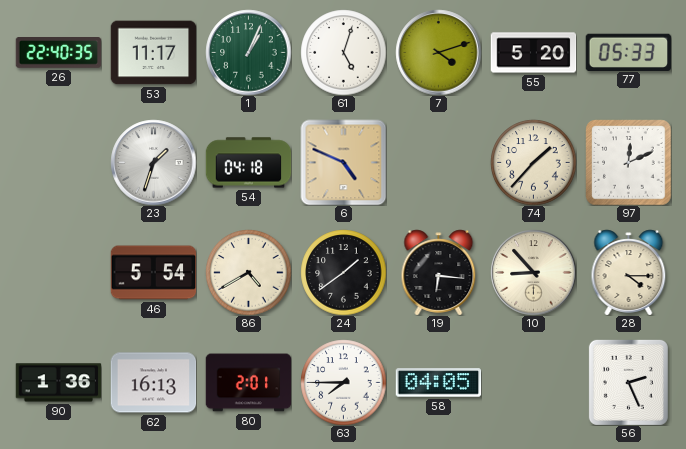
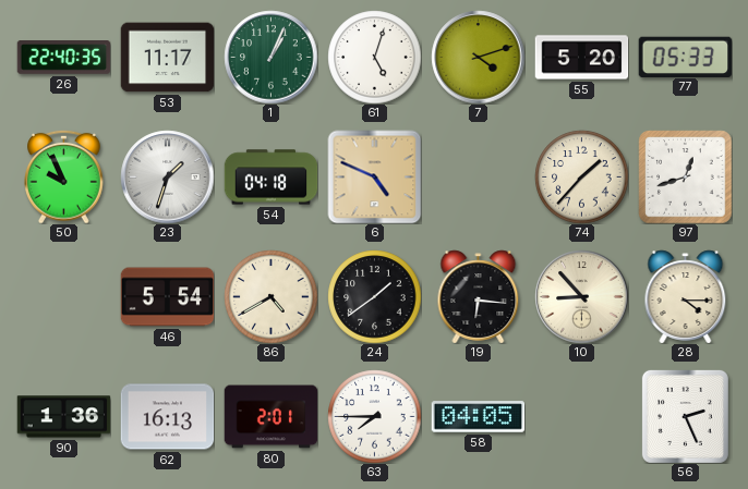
50: none -> 9:56 (64, 176)
97: 12:11 -> 12:42 (685, 176)
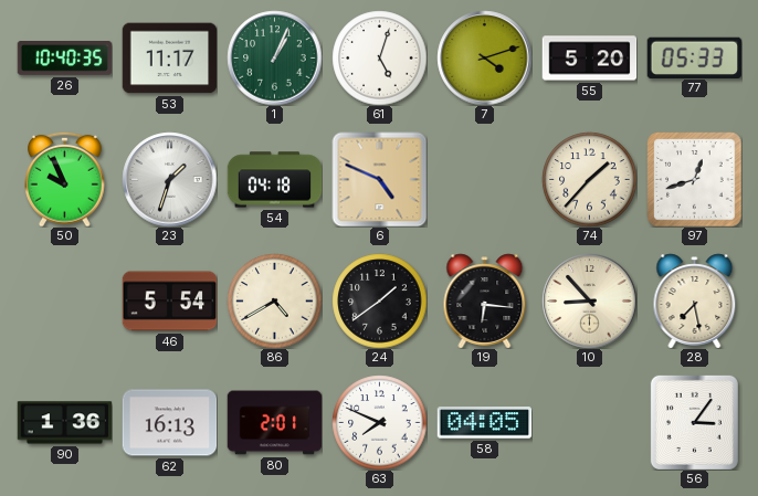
26: 22:40 -> 10:40 (64, 59)
28: 4:15 -> 7:28 (695, 300)
63: 7:45 -> 7:49 (379, 422)
56: 2:26 -> 3:06 (694, 422)
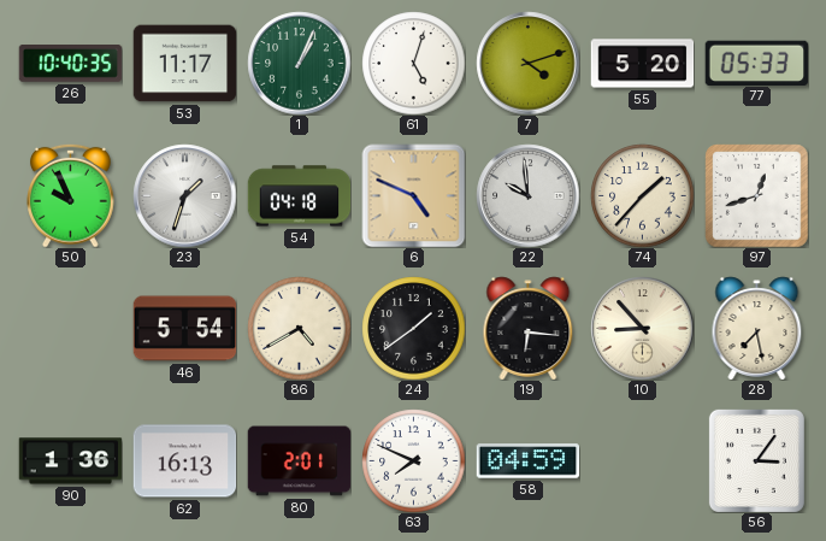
22: none -> 9:59 (527, 195)
58: 04:05 -> 04:59 (527, 461)
